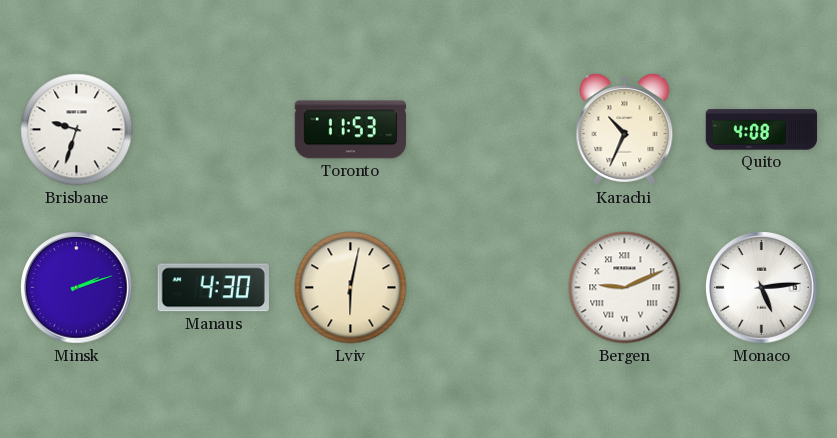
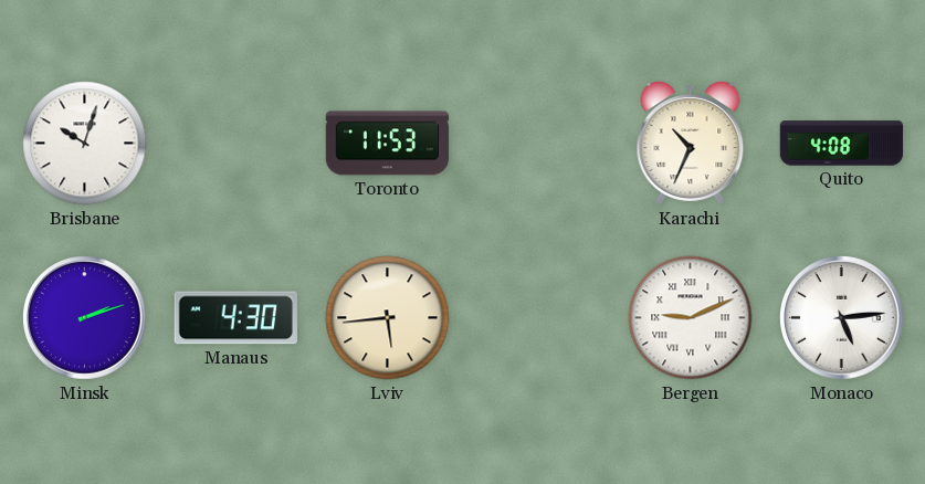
Brisbane: 9:33 -> 10:03 (85, 144)
Lviv: 6:02 -> 5:44 (388, 318)
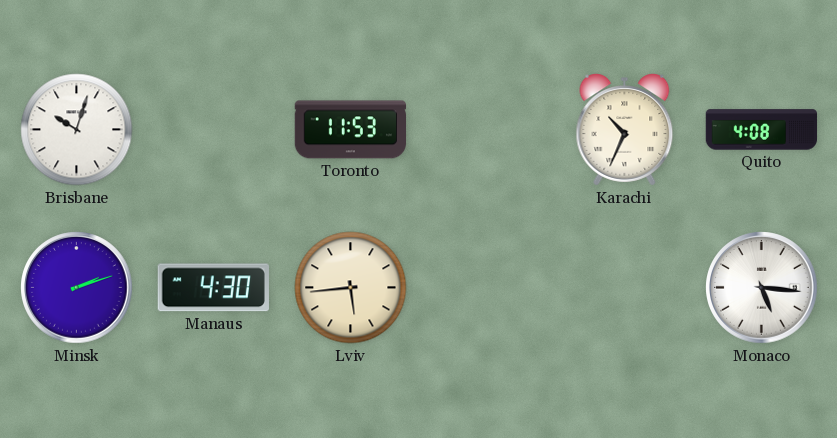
Bergen: 9:11 -> none (691, 318)
Monaco: 5:14 -> 5:16 (762, 288)
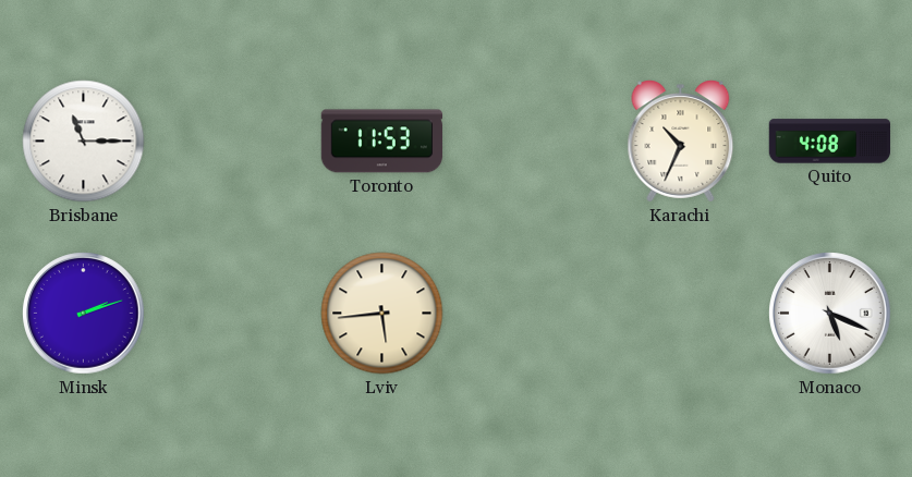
Brisbane: 10:03 -> 11:15 (84, 142)
Manaus: 4:30 -> none (213, 288)
Monaco: 5:16 -> 5:19 (830, 314)
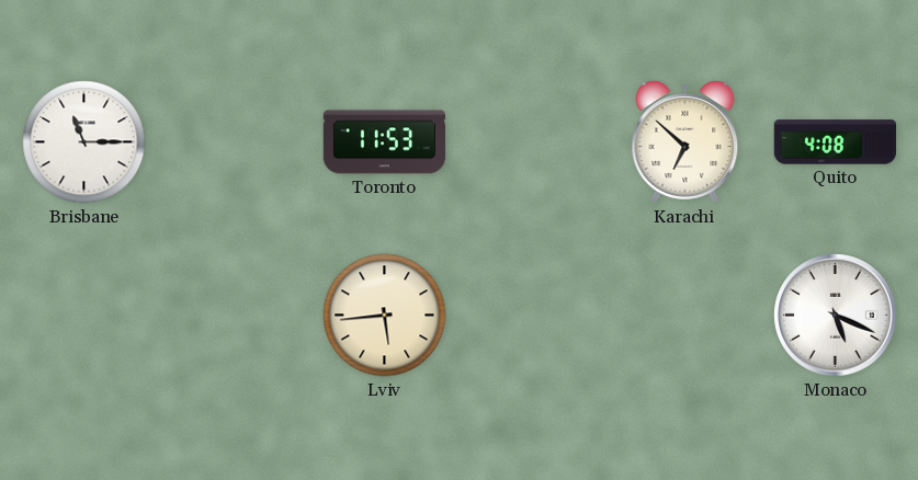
Karachi: 10:34 -> 6:52 (685, 142)
Minsk: 2:12 -> none (84, 314)
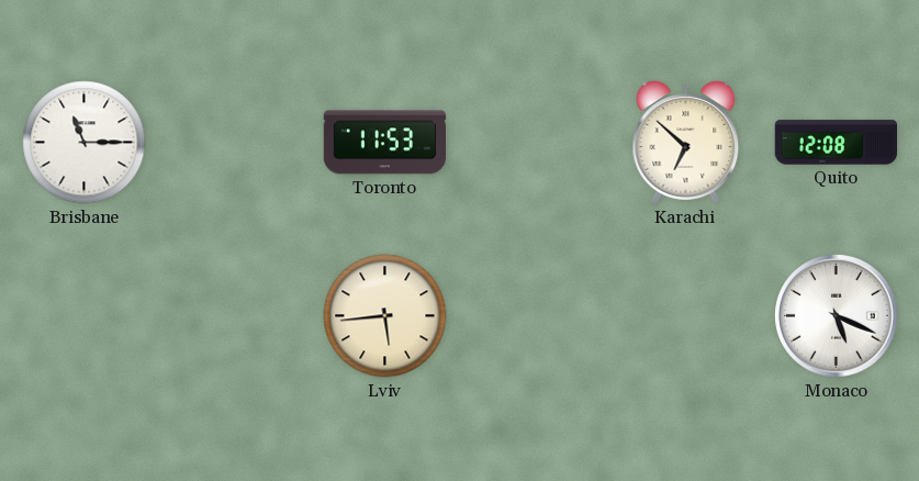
Quito: 4:08 -> 12:08 (837, 143)
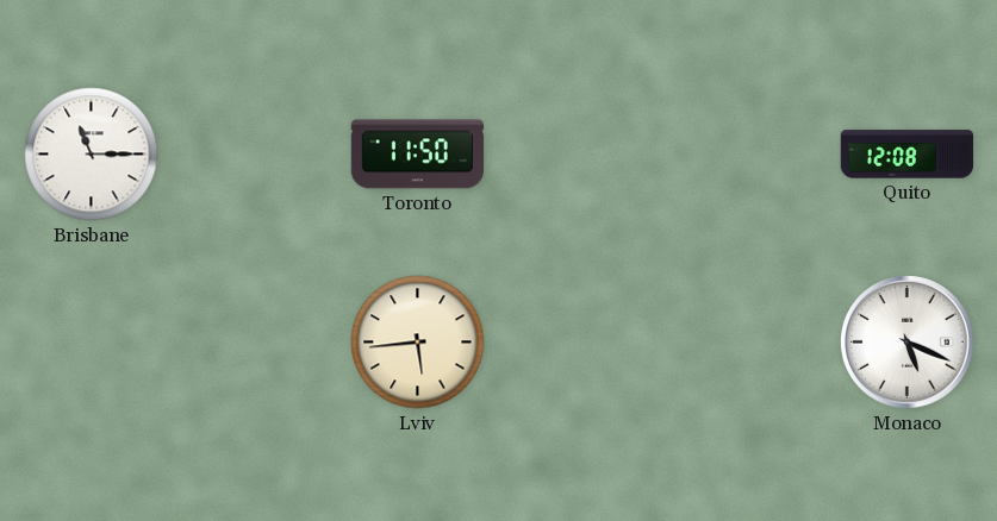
Toronto: 11:53 -> 11:50 (418, 155)
Karachi: 6:52 -> none (686, 143)
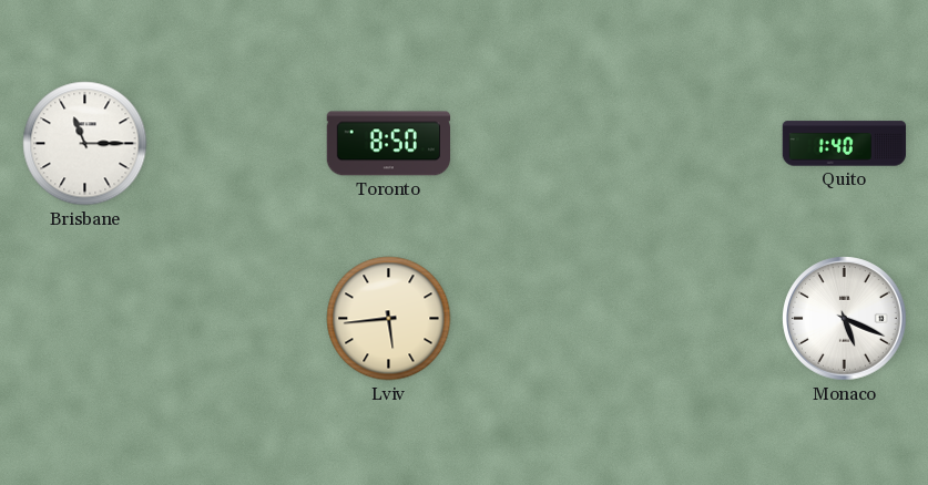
Toronto: 11:50 -> 8:50 (389, 144)
Quito: 12:08 -> 1:40 (845, 144)
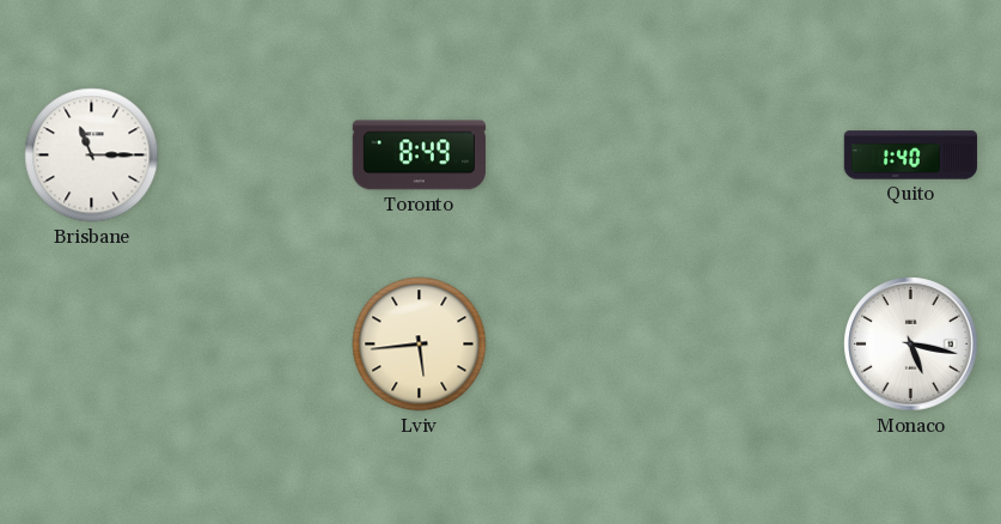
Toronto: 8:50 -> 8:49 (420, 156)
Monaco: 5:19 -> 5:17 (911, 345)
